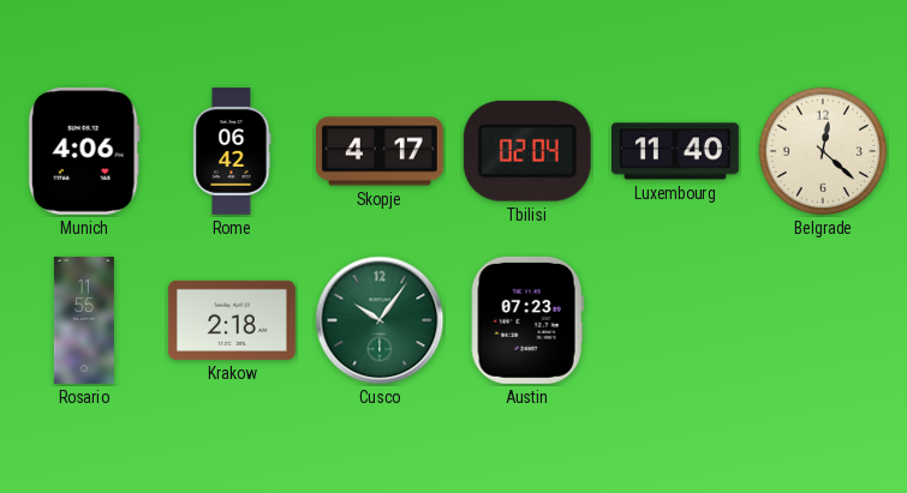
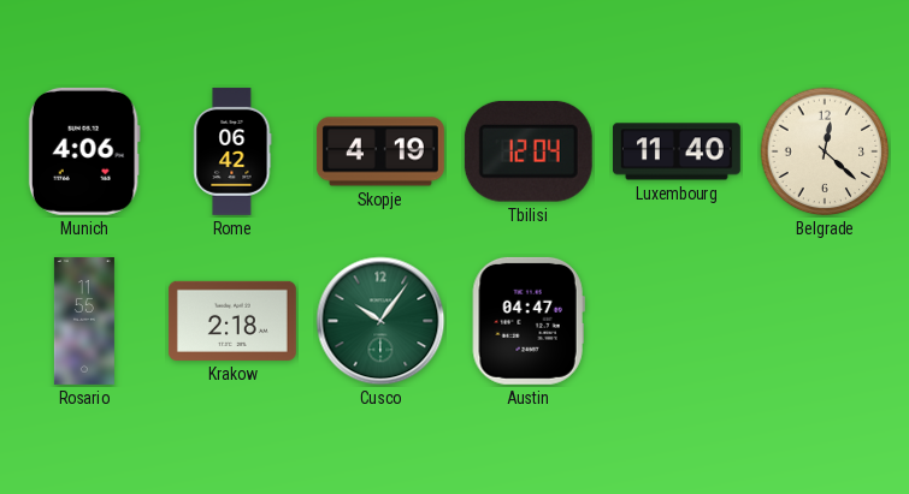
Skopje: 4:17 -> 4:19 (380, 151)
Tbilisi: 02:04 -> 12:04 (529, 151)
Austin: 07:23 -> 04:47 (529, 321)
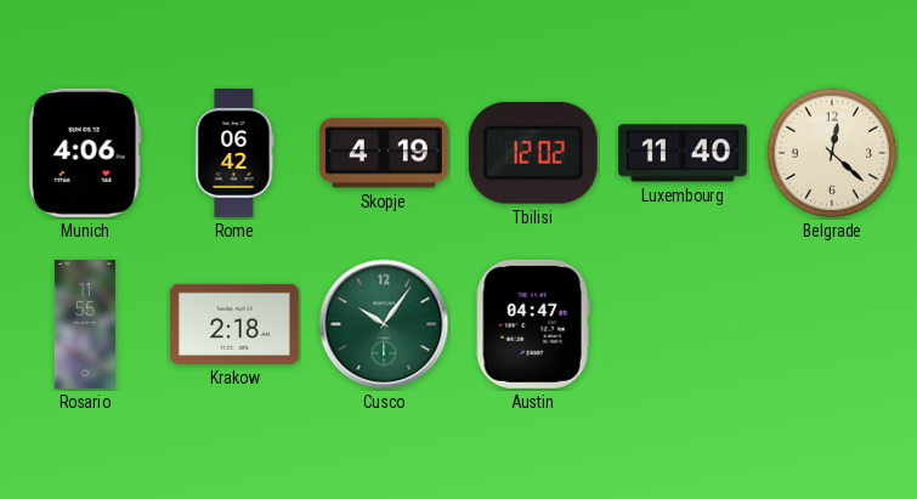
Tbilisi: 12:04 -> 12:02 (533, 153)
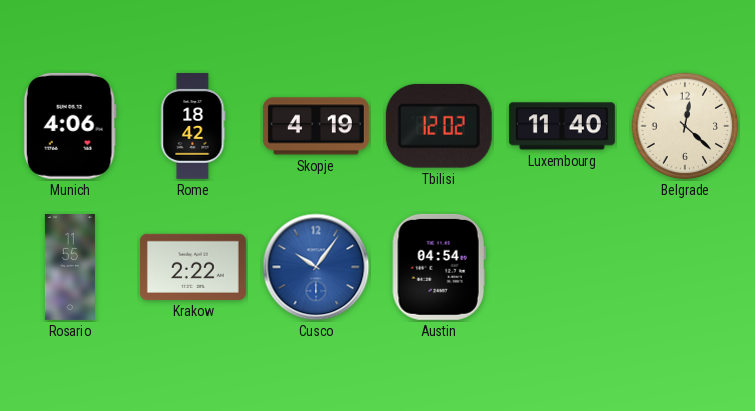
Rome: 06:42 -> 18:42 (193, 126)
Krakow: 2:18 -> 2:22 (193, 267)
Cusco dial: green -> blue (316, 267)
Austin: 04:47 -> 04:54 (439, 267)
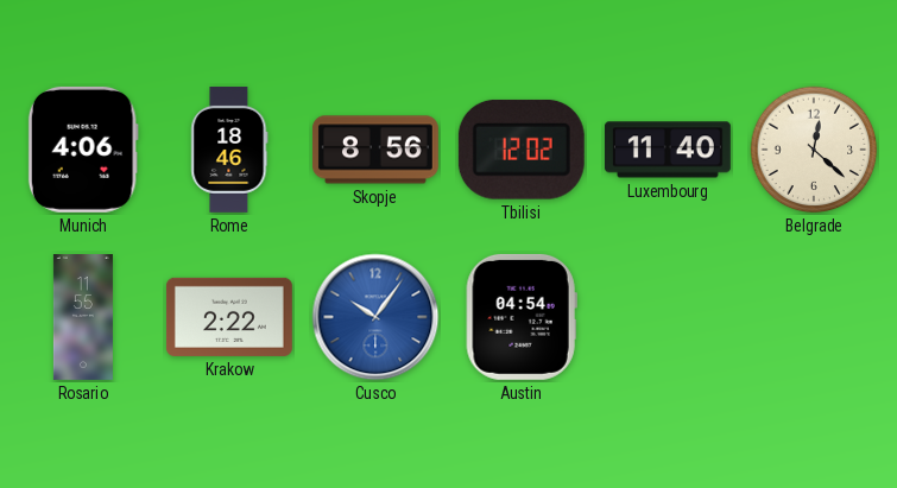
Rome: 18:42 -> 18:46 (229, 150)
Skopje: 4:19 -> 8:56 (375, 150)
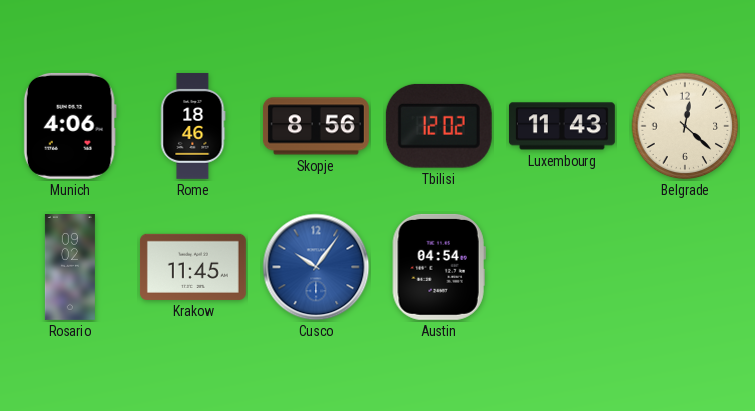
Luxembourg: 11:40 -> 11:43 (562, 126)
Rosario: 11:55 -> 09:02 (70, 268)
Krakow: 2:22 -> 11:45 (193, 267)
